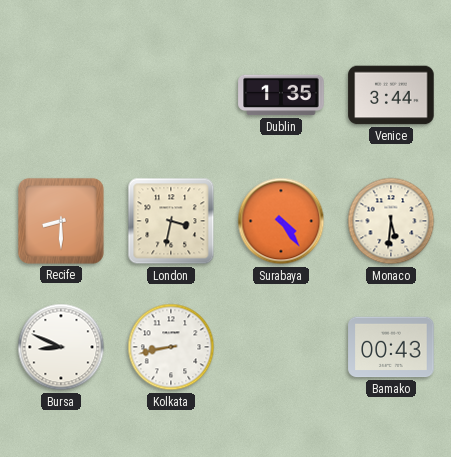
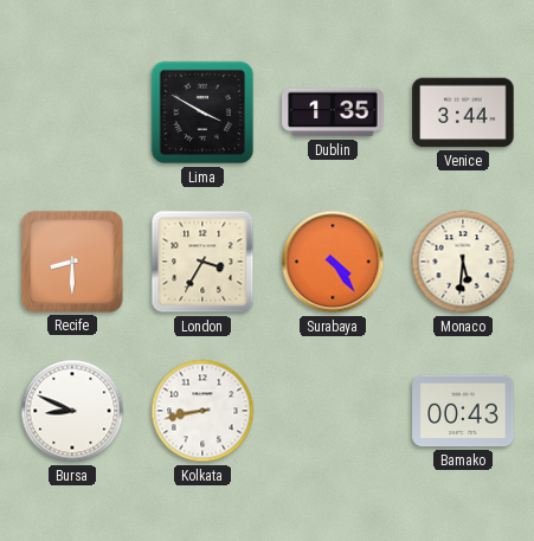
Lima: none -> 3:50 (202, 112)
London: 3:32 -> 3:35 (202, 262)
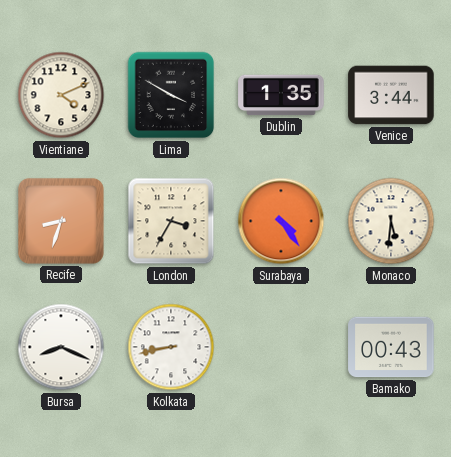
Vientiane: none -> 4:11 (61, 95)
Recife: 8:30 -> 8:33 (61, 221)
Bursa: 8:49 -> 8:19 (61, 347)
